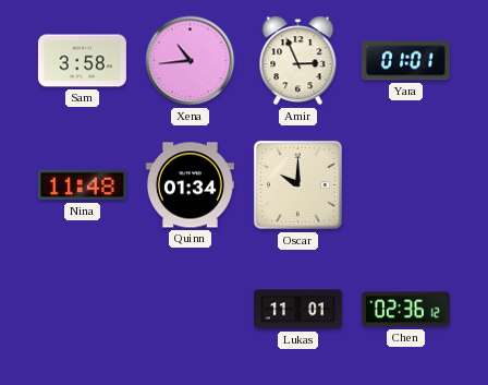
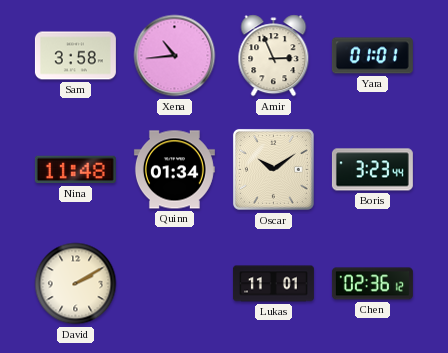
Oscar: 10:00 -> 10:09 (273, 169)
Boris: none -> 3:23 (372, 170)
David: none -> 2:10 (76, 284)
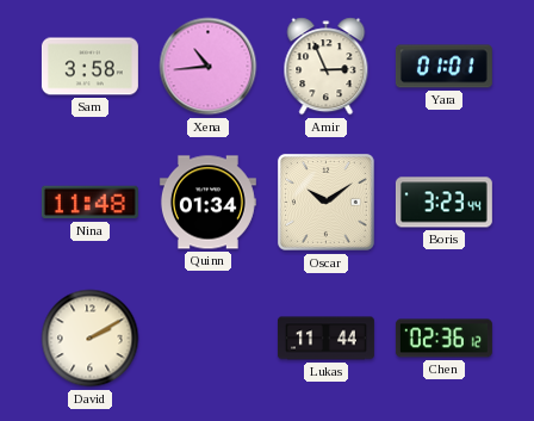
Lukas: 11:01 -> 11:44 (325, 339)
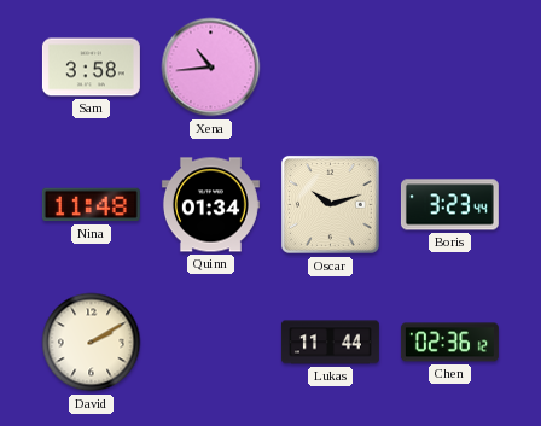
Amir: 2:56 -> none (327, 67)
Yara: 01:01 -> none (443, 67)
Oscar: 10:09 -> 10:12 (330, 204)
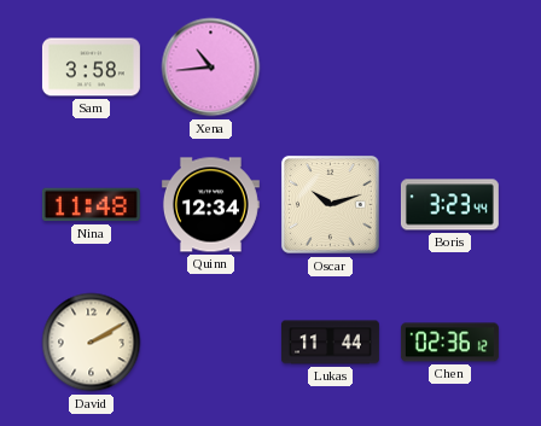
Quinn: 01:34 -> 12:34 (210, 205)
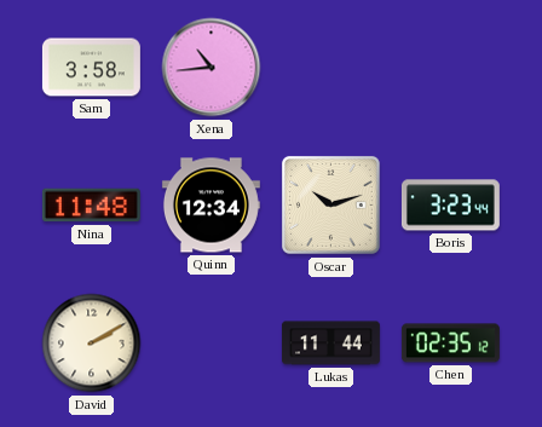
Chen: 02:36 -> 02:35 (450, 344)
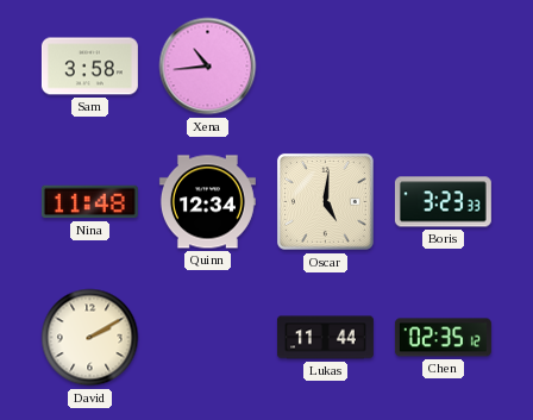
Oscar: 10:12 -> 5:01 (325, 201)
Boris: 3:23:44 -> 3:23:33 (443, 202)
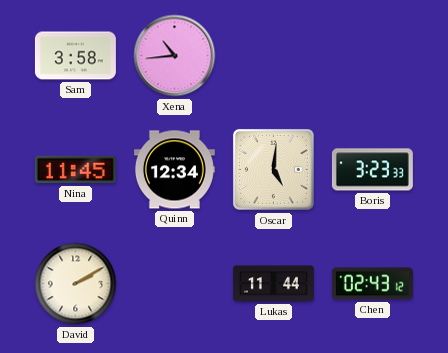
Nina: 11:48 -> 11:45 (75, 170)
Chen: 02:35 -> 02:43 (372, 284)
